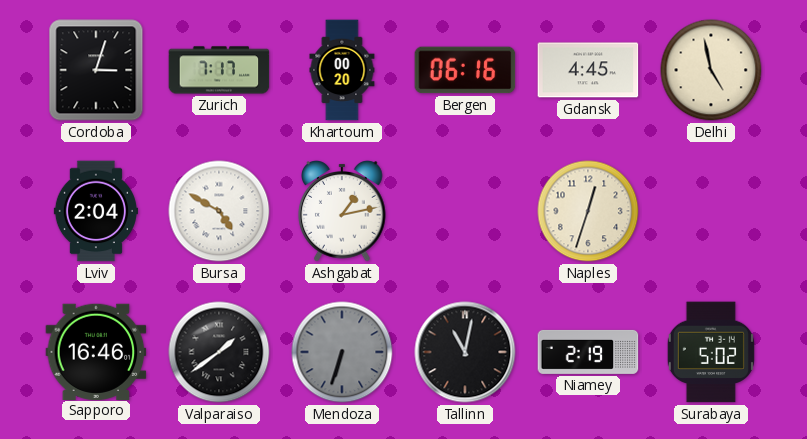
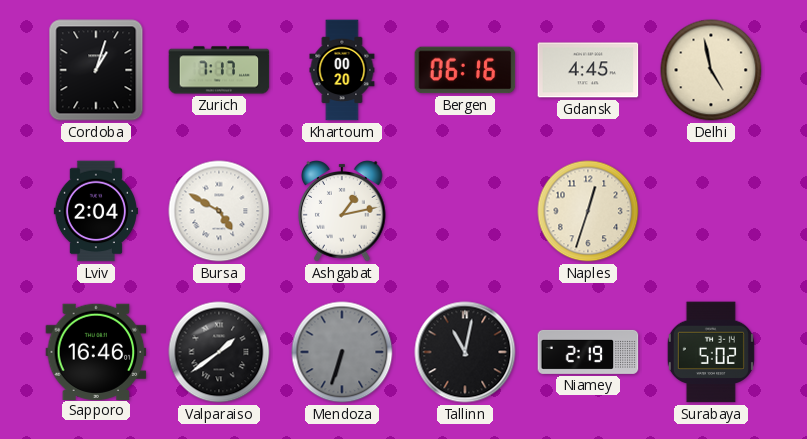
Cordoba: 3:03 -> 1:03 (96, 70)
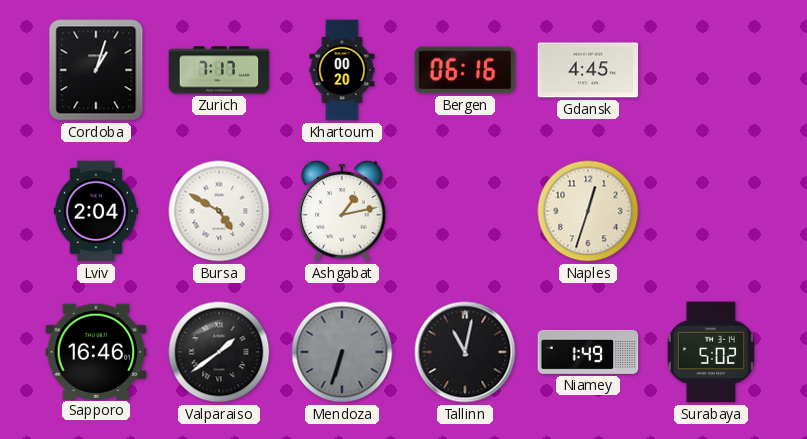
Delhi: 4:58 -> none (711, 70)
Niamey: 2:19 -> 1:49 (588, 352)
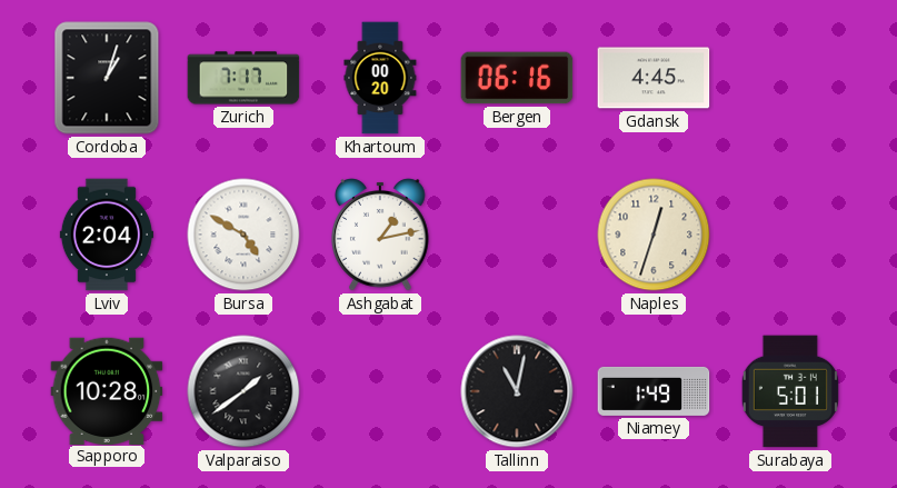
Sapporo: 16:46 -> 10:28 (107, 390)
Mendoza: 6:33 -> none (342, 352)
Surabaya: 5:02 -> 5:01 (790, 391)
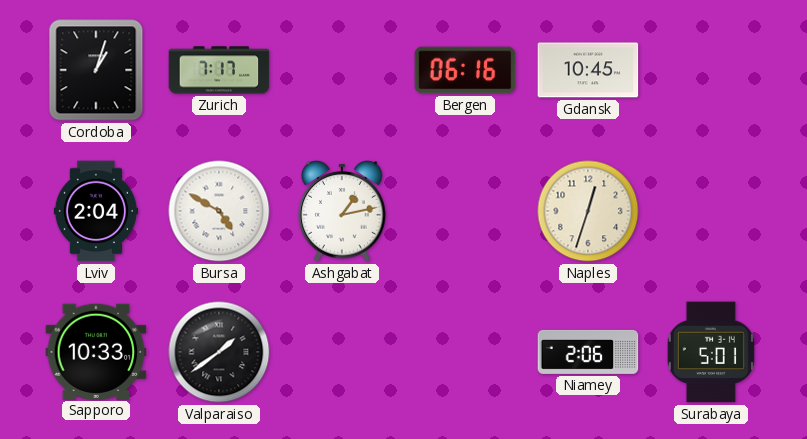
Khartoum: 00:20 -> none (380, 78)
Gdansk: 4:45 -> 10:45 (588, 70)
Sapporo: 10:28 -> 10:33 (96, 351)
Tallinn: 11:02 -> none (517, 391)
Niamey: 1:49 -> 2:06 (588, 352)
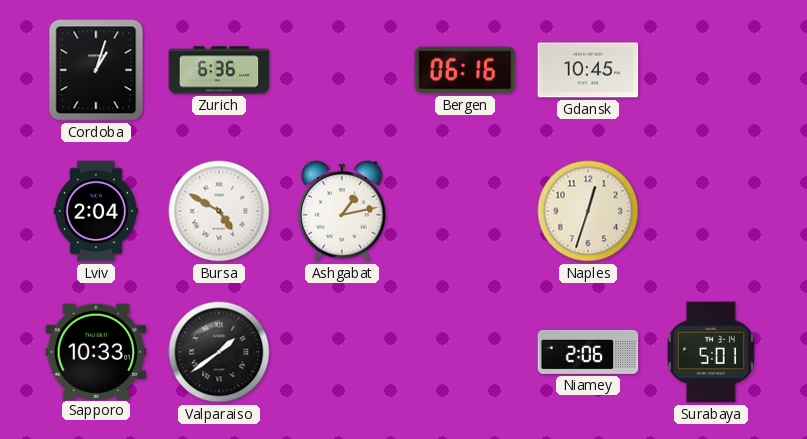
Zurich: 7:17 -> 6:36 (219, 70)
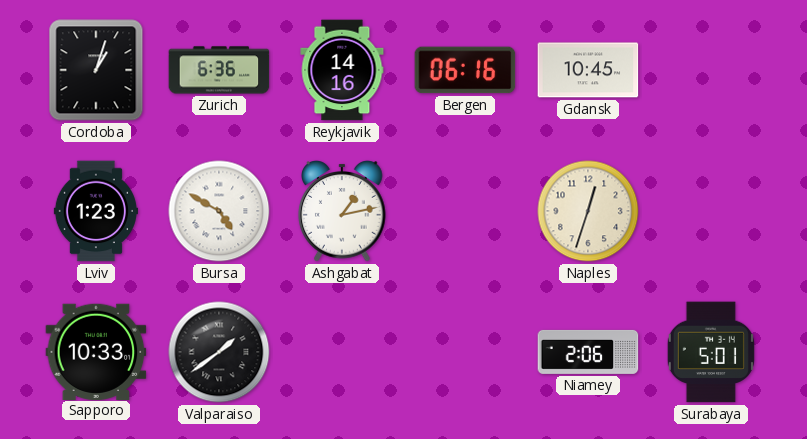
Reykjavik: none -> 14:16 (342, 70)
Lviv: 2:04 -> 1:23 (96, 211)
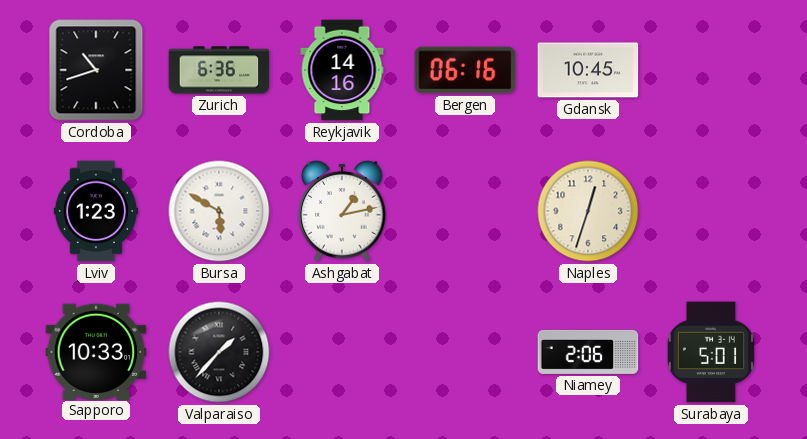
Cordoba: 1:03 -> 10:42 (96, 70)
Bursa: 4:50 -> 5:50 (219, 211)
Valparaiso: 1:39 -> 1:37 (219, 352)
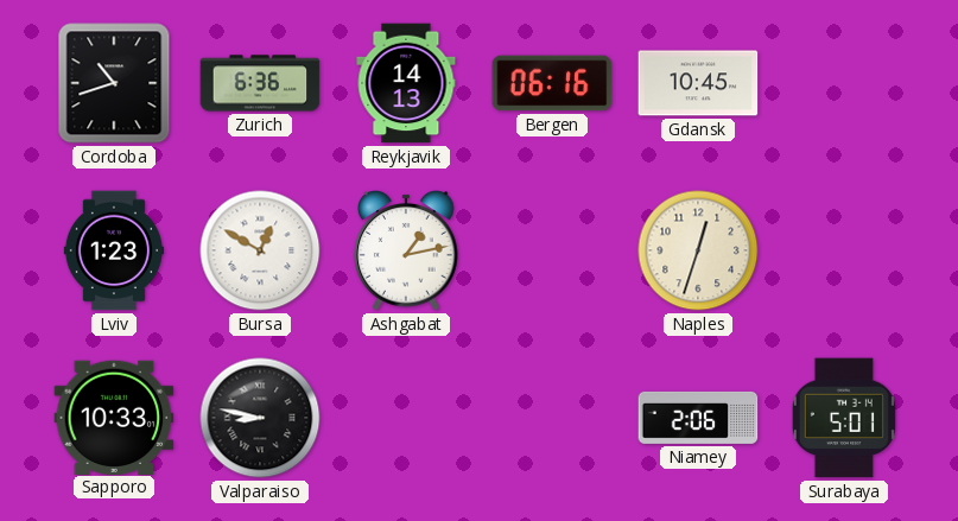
Reykjavik: 14:16 -> 14:13 (406, 83)
Bursa: 5:50 -> 12:50 (260, 250)
Valparaiso: 1:37 -> 8:47 (260, 418)
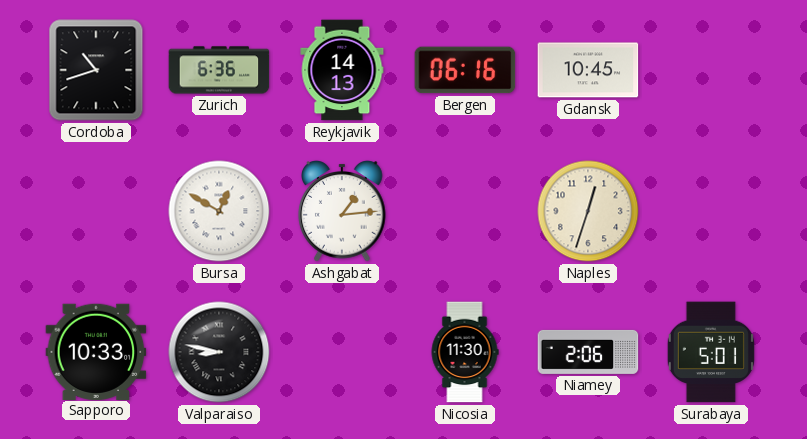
Lviv: 1:23 -> none (114, 250)
Ashgabat: 1:13 -> 1:14 (342, 211)
Nicosia: none -> 11:30 (465, 352)
